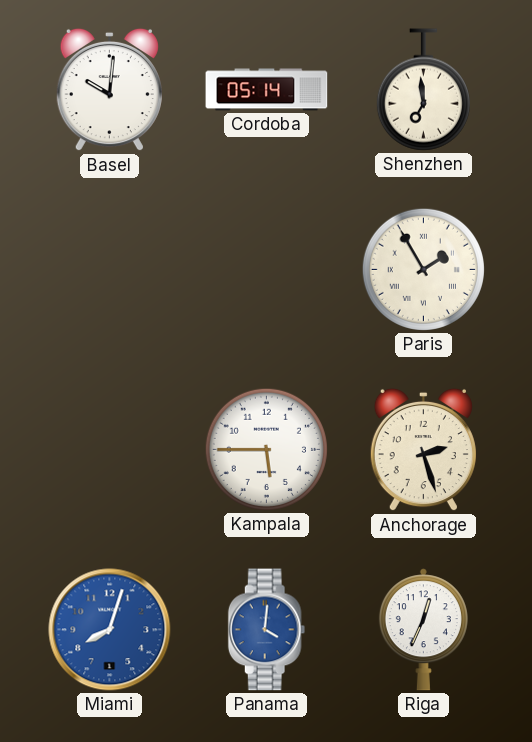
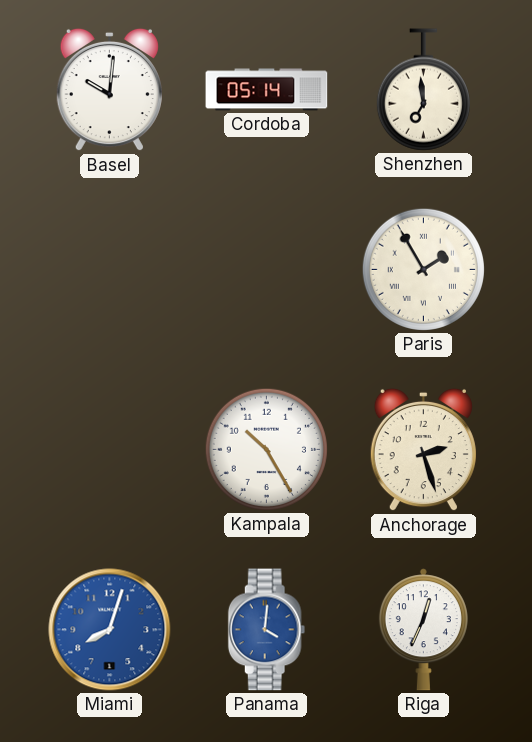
Kampala: 5:45 -> 10:25 (266, 449)
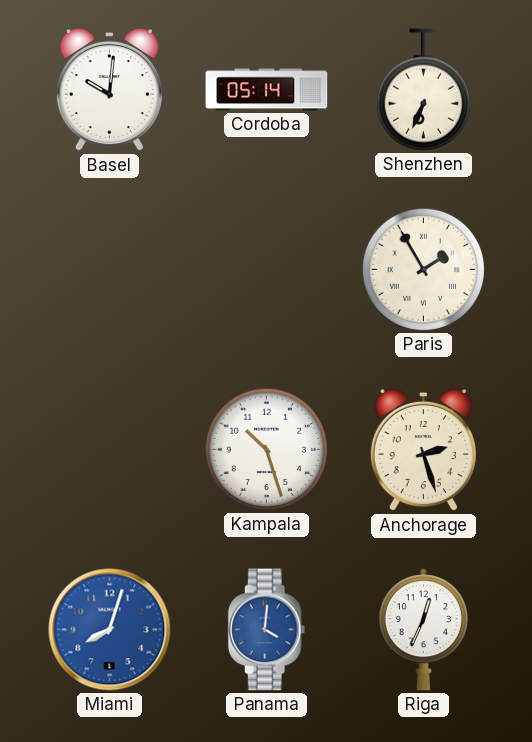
Shenzhen: 6:59 -> 6:34 (423, 90)
Kampala: 10:25 -> 10:27 (266, 449)
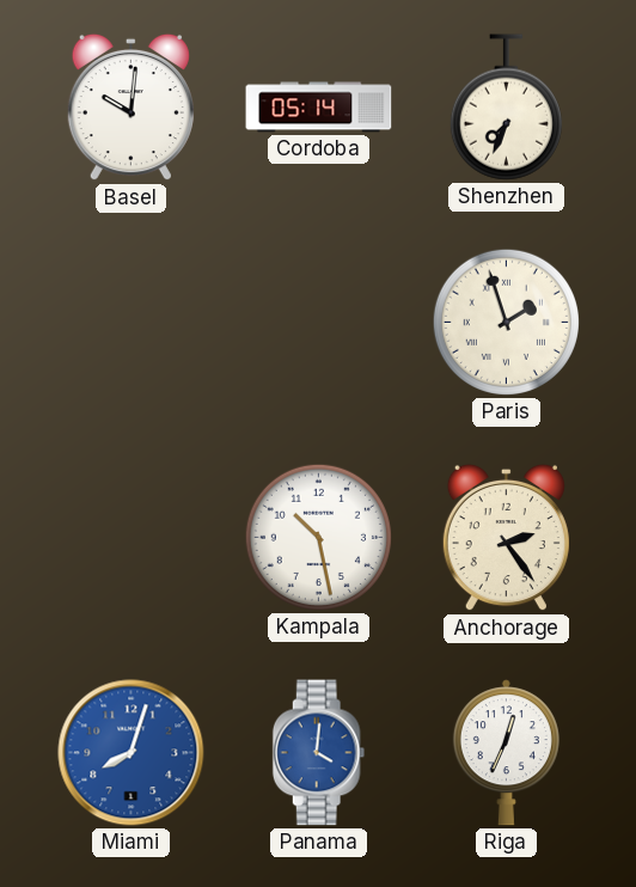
Shenzhen: 6:34 -> 7:34 (506, 108)
Paris: 1:55 -> 1:57 (506, 322)
Kampala: 10:27 -> 10:28 (318, 537)
Anchorage: 2:27 -> 2:24 (506, 538)
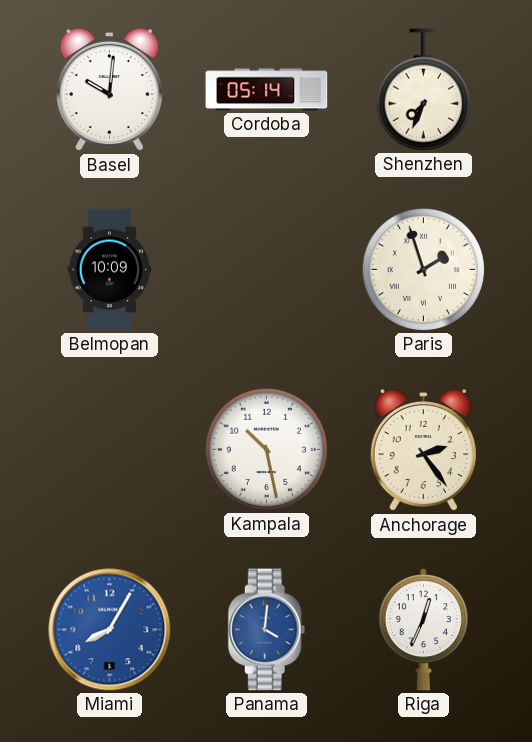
Belmopan: none -> 10:09 (110, 270)
Miami: 8:03 -> 8:05 (110, 630)
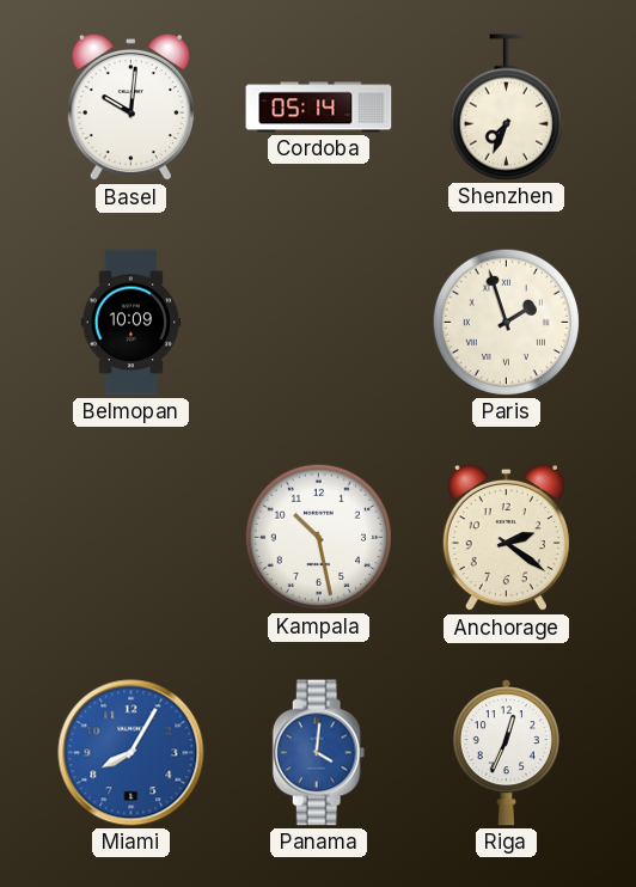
Anchorage: 2:24 -> 2:21 (506, 538)
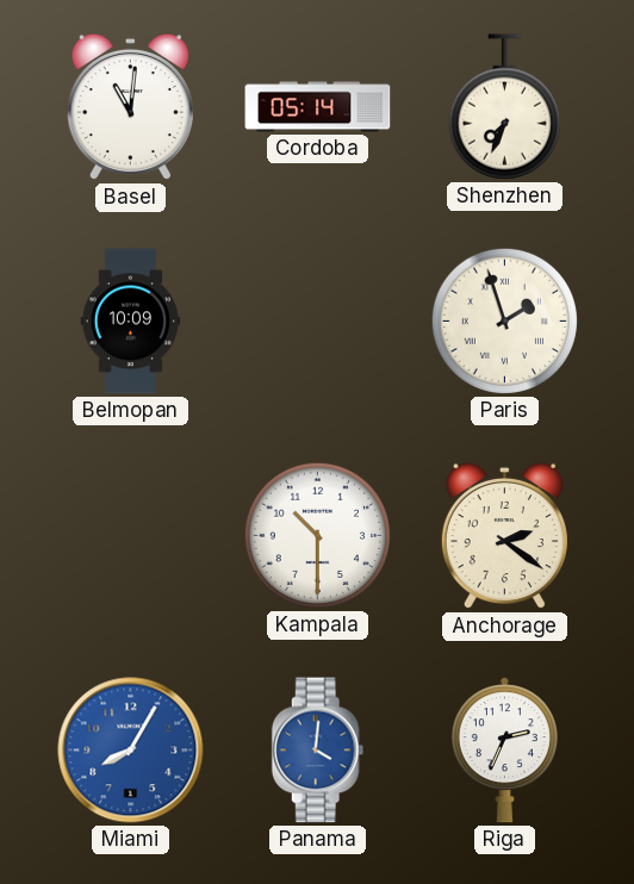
Basel: 10:01 -> 11:01 (130, 107)
Kampala: 10:28 -> 10:30 (317, 535)
Riga: 12:34 -> 2:34 (504, 751)
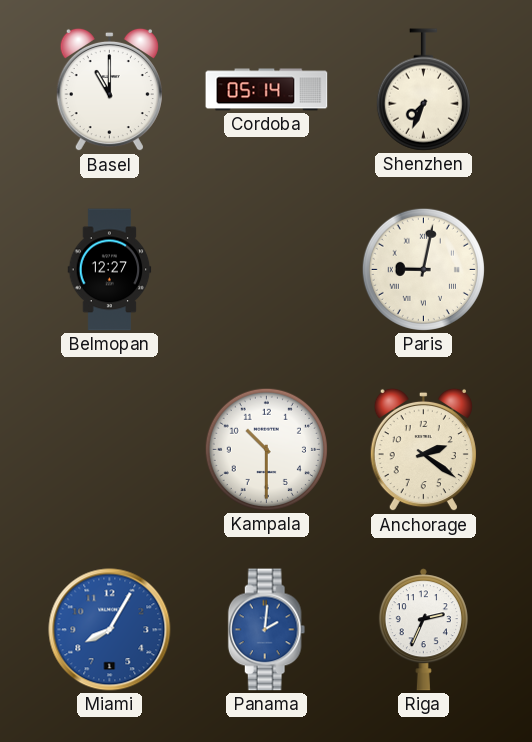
Basel: 11:01 -> 11:00 (109, 90)
Belmopan: 10:09 -> 12:27 (110, 270)
Paris: 1:57 -> 9:02 (423, 269)
Panama: 4:01 -> 2:01 (267, 630)
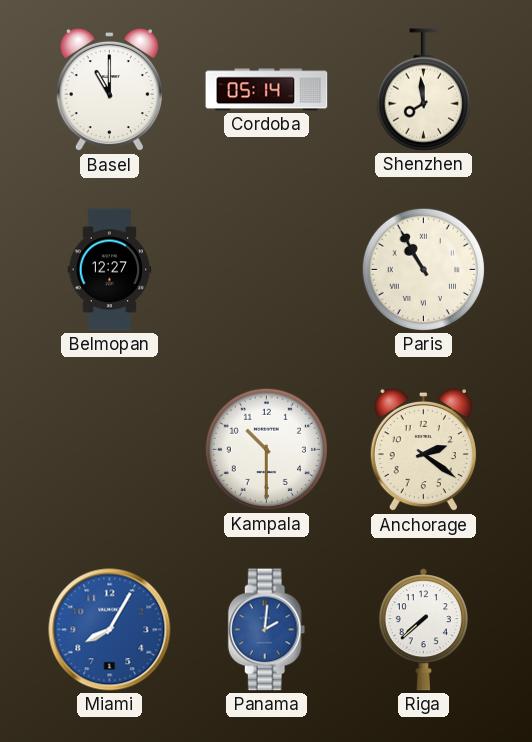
Shenzhen: 7:34 -> 7:59 (423, 90)
Paris: 9:02 -> 10:55 (423, 269)
Riga: 2:34 -> 7:38 (423, 630)
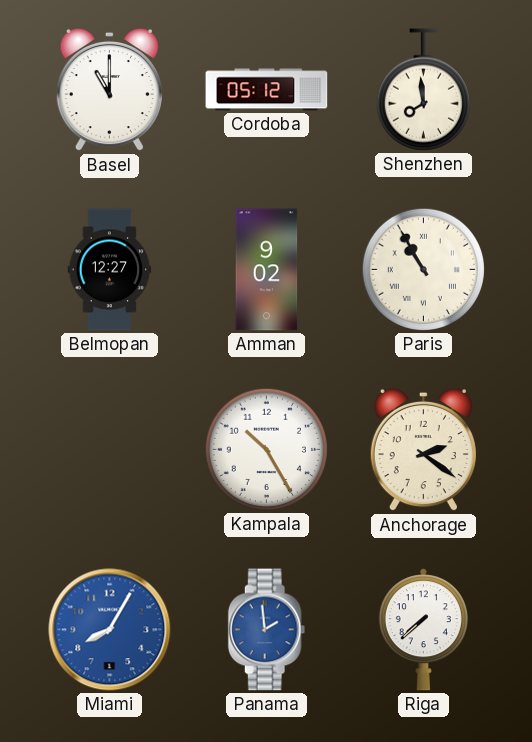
Cordoba: 05:14 -> 05:12 (267, 90)
Amman: none -> 9:02 (267, 270)
Kampala: 10:30 -> 10:25 (266, 449)
Panama: 2:01 -> 1:59 (267, 630)
